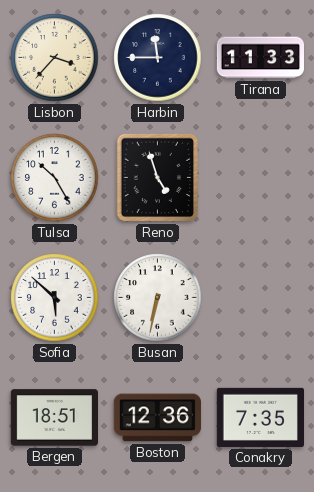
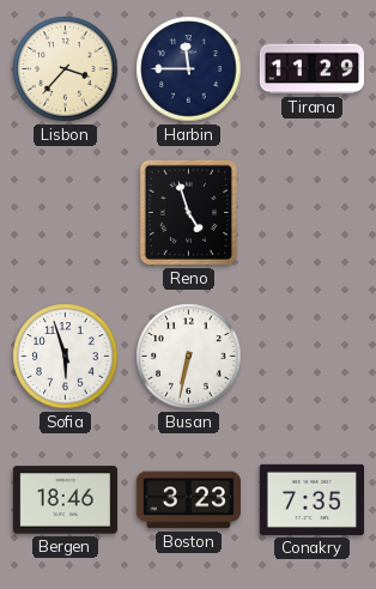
Tirana: 11:33 -> 11:29 (313, 69)
Tulsa: 10:25 -> none (55, 178)
Sofia: 5:52 -> 5:57 (66, 357)
Bergen: 18:51 -> 18:46 (65, 500)
Boston: 12:36 -> 3:23 (188, 500)
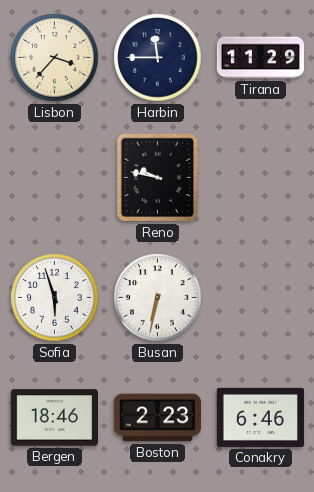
Reno: 4:57 -> 9:47 (157, 178)
Boston: 3:23 -> 2:23 (157, 418)
Conakry: 7:35 -> 6:46 (260, 417)
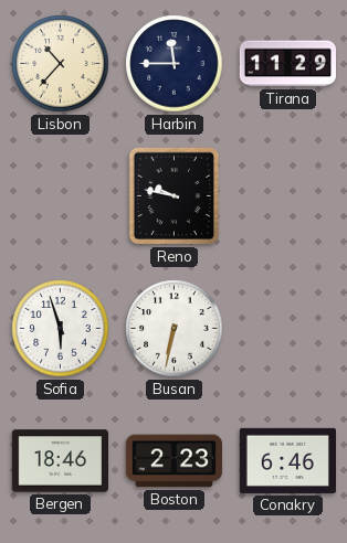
Lisbon: 3:37 -> 10:37 (61, 64)
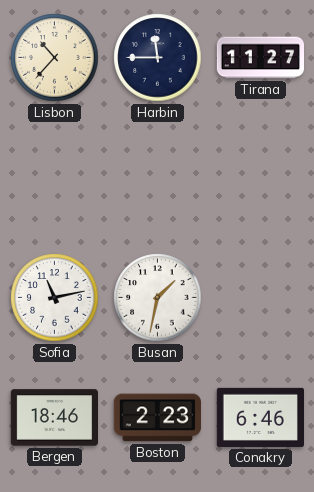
Tirana: 11:29 -> 11:27 (261, 58)
Reno: 9:47 -> none (173, 196)
Sofia: 5:57 -> 11:13 (55, 298)
Busan: 6:32 -> 1:32 (158, 298)
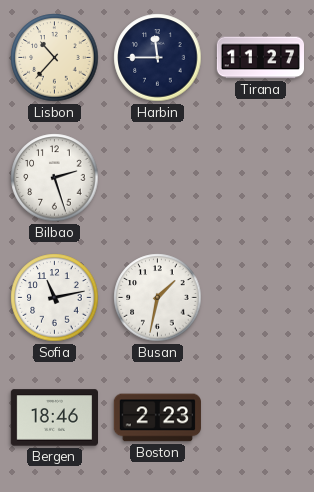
Bilbao: none -> 2:27 (55, 178)
Conakry: 6:46 -> none (260, 417)
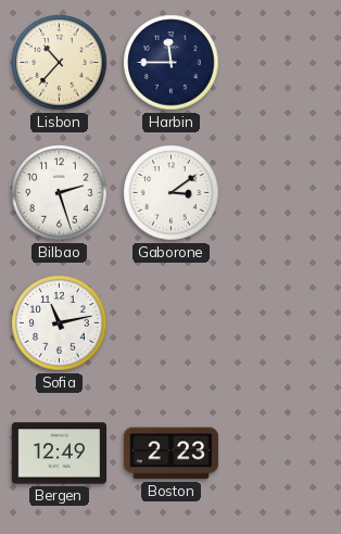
Tirana: 11:27 -> none (261, 58)
Gaborone: none -> 3:09 (172, 193)
Busan: 1:32 -> none (158, 298)
Bergen: 18:46 -> 12:49 (59, 454)
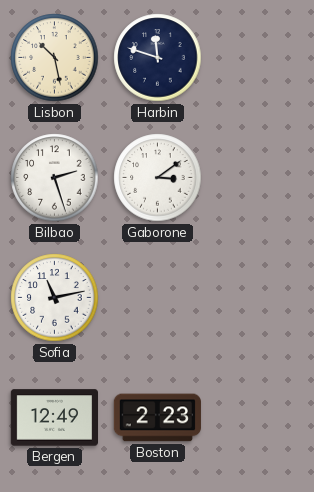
Lisbon: 10:37 -> 10:28 (55, 58)
Harbin: 11:45 -> 11:48 (158, 58)
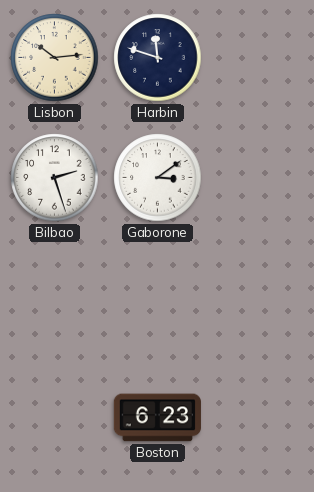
Lisbon: 10:28 -> 10:14 (55, 58)
Sofia: 11:13 -> none (55, 298)
Bergen: 12:49 -> none (54, 418)
Boston: 2:23 -> 6:23 (157, 418)
